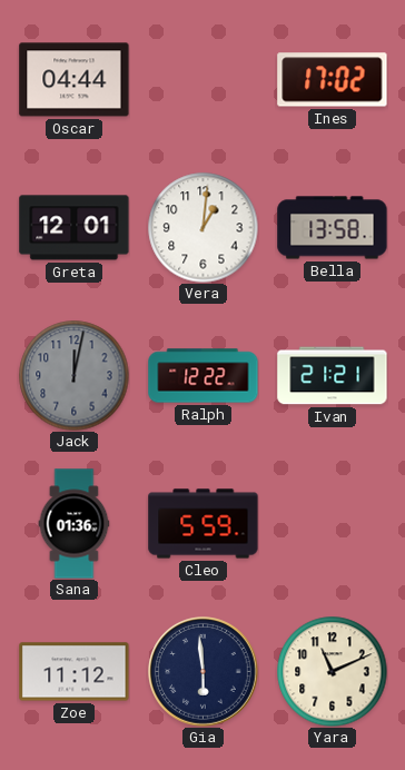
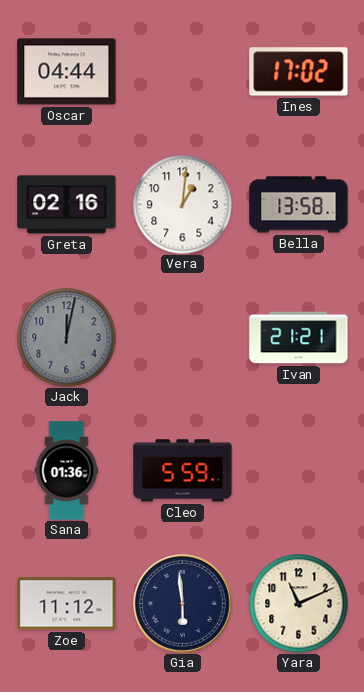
Greta: 12:01 -> 02:16 (67, 205)
Ralph: 12:22 -> none (204, 376)
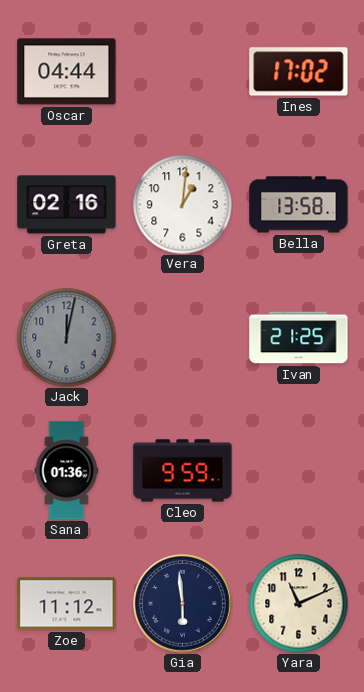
Ivan: 21:21 -> 21:25 (299, 338)
Cleo: 5:59 -> 9:59 (183, 471)
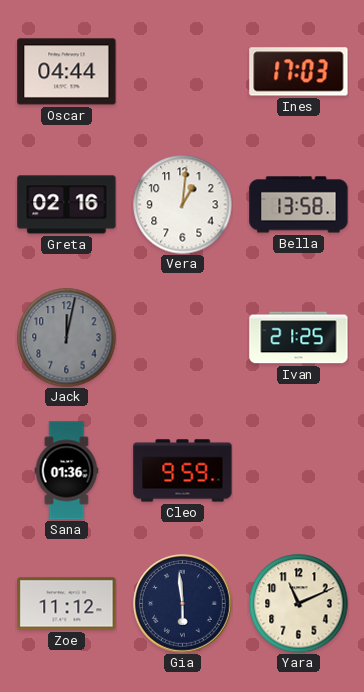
Ines: 17:02 -> 17:03 (299, 72)
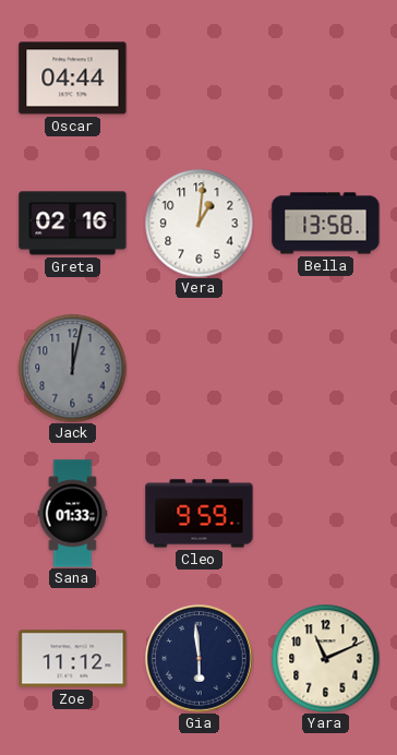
Ines: 17:03 -> none (299, 72)
Ivan: 21:25 -> none (299, 338)
Sana: 01:36 -> 01:33 (73, 514)
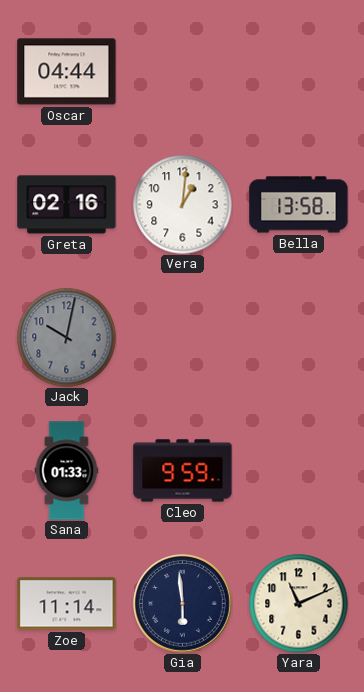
Jack: 12:02 -> 10:02 (67, 338)
Zoe: 11:12 -> 11:14 (67, 604)
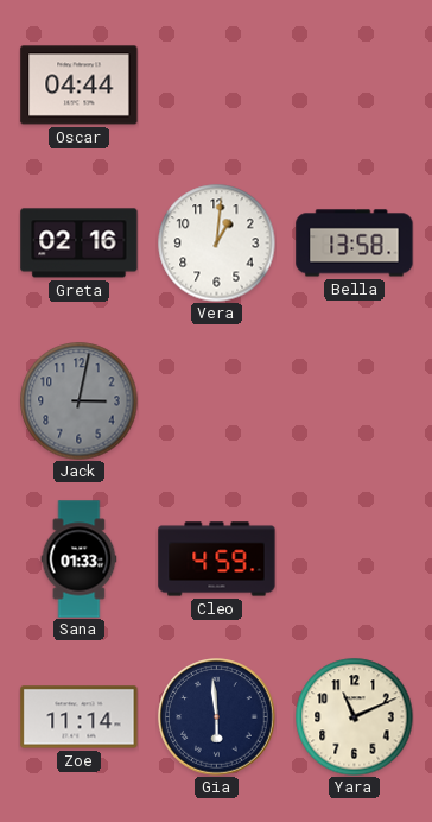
Jack: 10:02 -> 3:02 (80, 401)
Cleo: 9:59 -> 4:59 (217, 559)
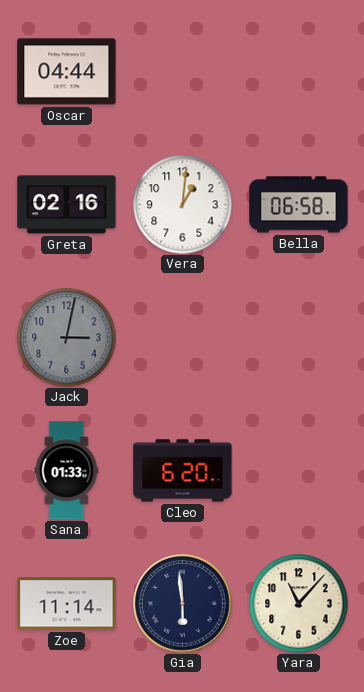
Bella: 13:58 -> 06:58 (299, 205)
Cleo: 4:59 -> 6:20 (183, 471)
Yara: 11:11 -> 11:07 (299, 604)
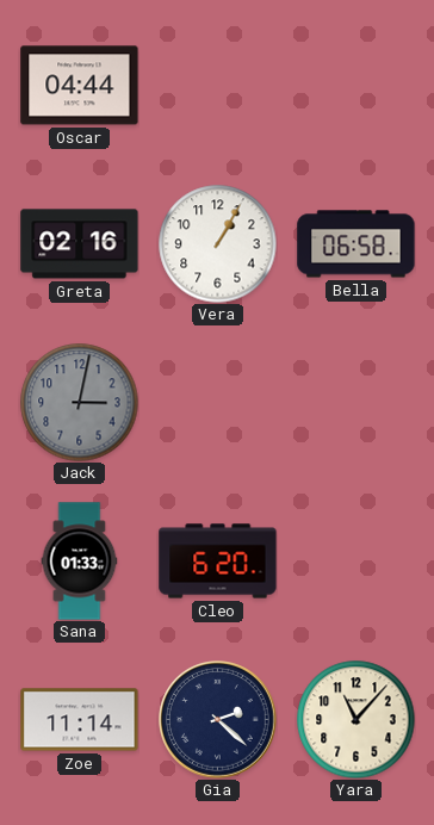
Vera: 1:01 -> 1:05 (218, 244)
Gia: 5:59 -> 2:22 (218, 720)
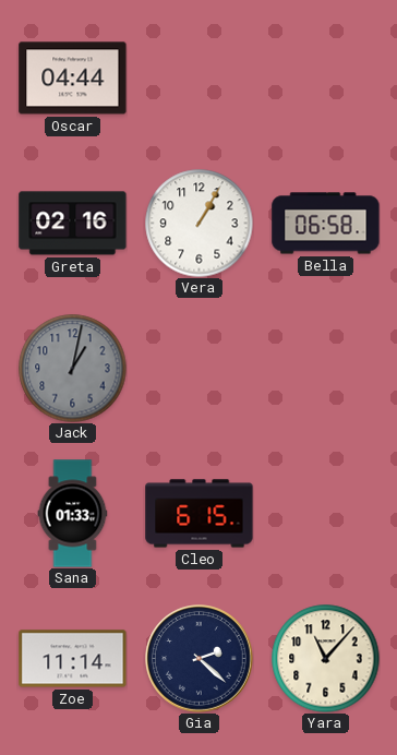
Jack: 3:02 -> 1:02 (73, 369)
Cleo: 6:20 -> 6:15 (200, 514)
